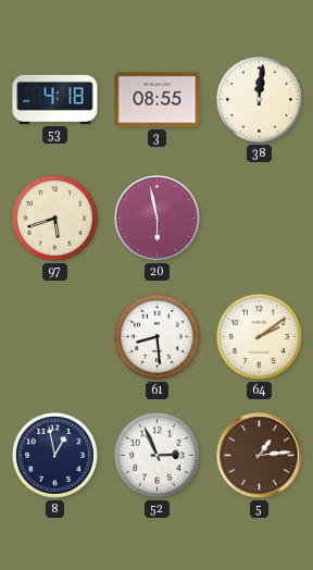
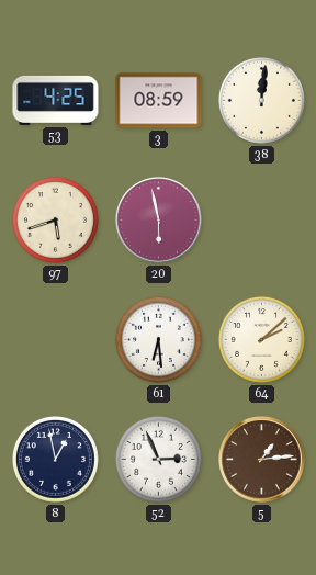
53: 4:18 -> 4:25 (56, 100)
3: 08:55 -> 08:59 (159, 101)
61: 8:29 -> 6:29 (158, 339)
64: 2:09 -> 2:08 (261, 339)
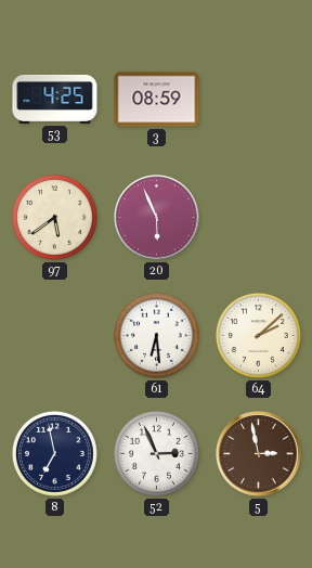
38: 12:01 -> none (261, 100)
97: 5:42 -> 5:39 (54, 217)
20: 5:58 -> 5:56 (157, 218)
8: 12:58 -> 6:58 (54, 453)
5: 1:14 -> 2:58 (259, 454)
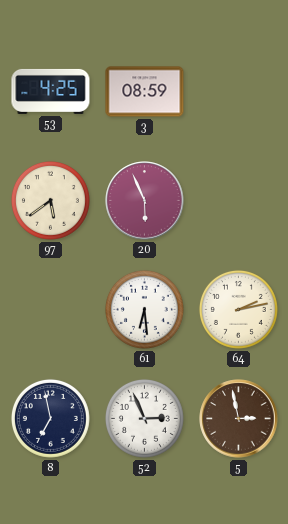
64: 2:08 -> 2:13 (238, 309)
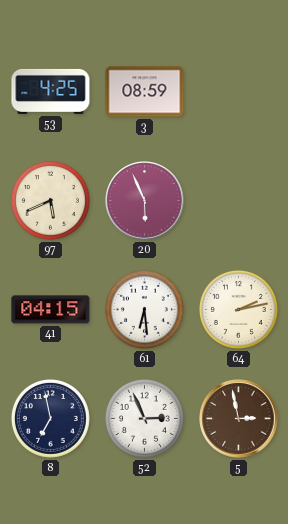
97: 5:39 -> 5:41 (50, 200)
41: none -> 04:15 (51, 310)
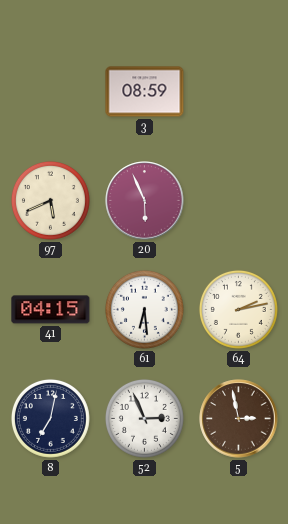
53: 4:25 -> none (51, 91)
8: 6:58 -> 7:02 (50, 418)
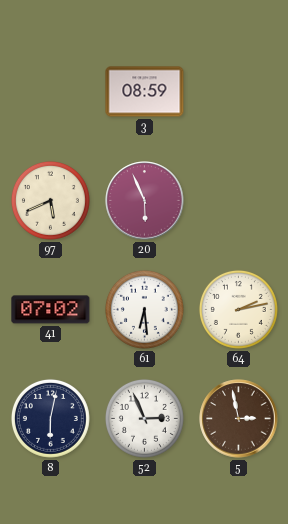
41: 04:15 -> 07:02 (51, 310)
8: 7:02 -> 6:02 (50, 418)
